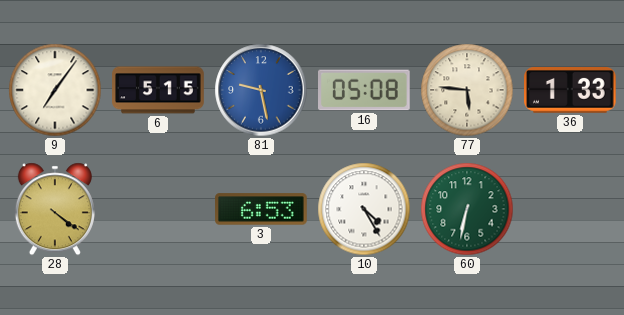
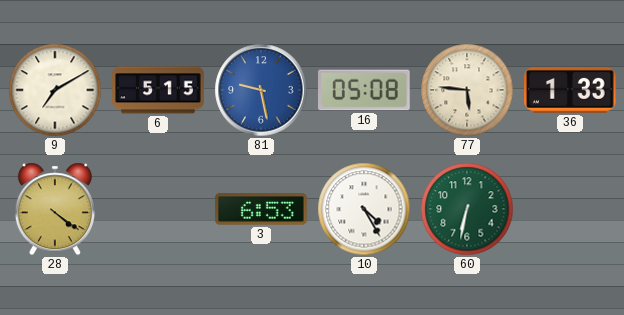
9: 7:06 -> 7:10 (55, 90)
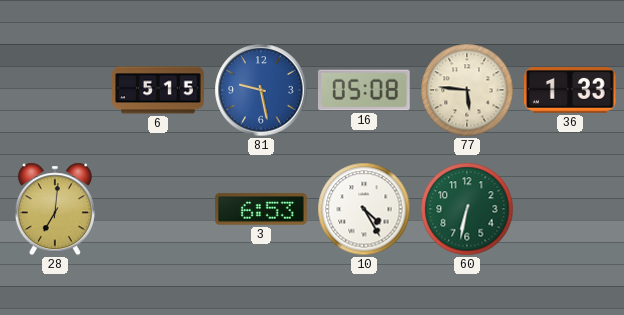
9: 7:10 -> none (55, 90)
28: 4:21 -> 7:01 (55, 209)
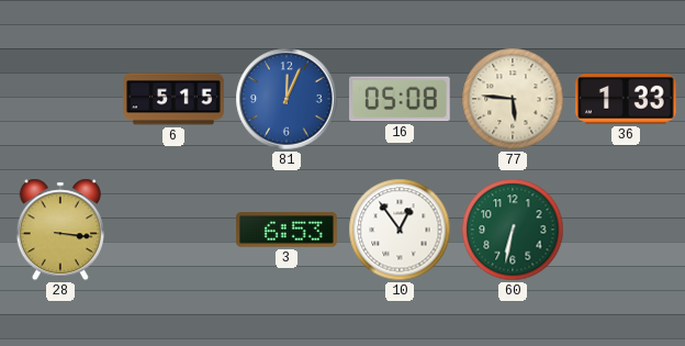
81: 9:28 -> 12:04 (287, 99)
28: 7:01 -> 3:16 (60, 230)
10: 4:25 -> 12:54 (400, 230)
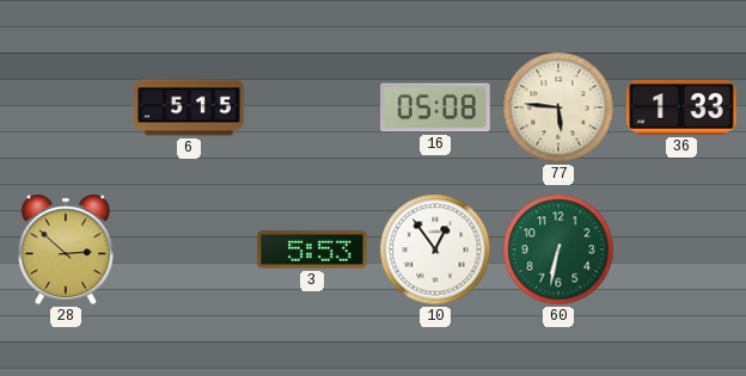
81: 12:04 -> none (287, 99)
28: 3:16 -> 2:52 (66, 249)
3: 6:53 -> 5:53 (312, 249)
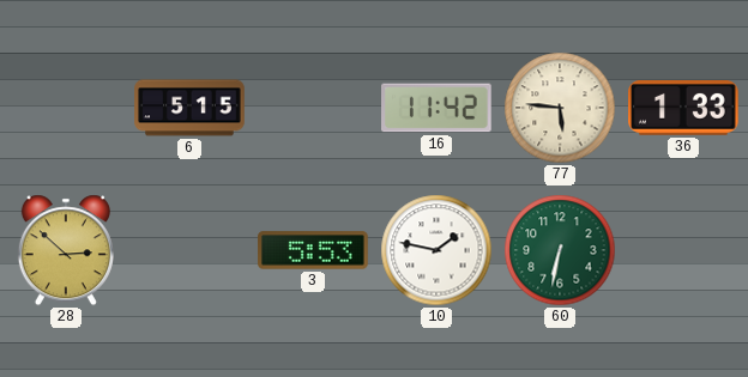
16: 05:08 -> 11:42 (438, 108)
10: 12:54 -> 1:47 (436, 250)
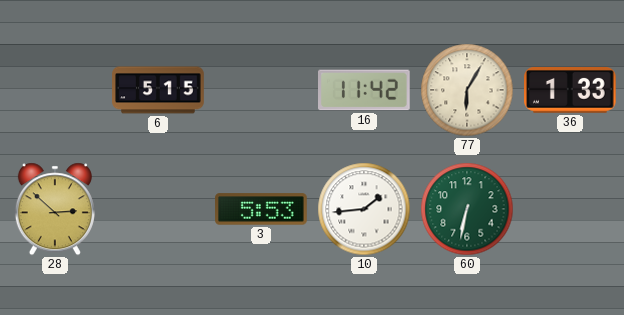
77: 5:46 -> 6:05 (467, 90)
10: 1:47 -> 1:44 (364, 209)
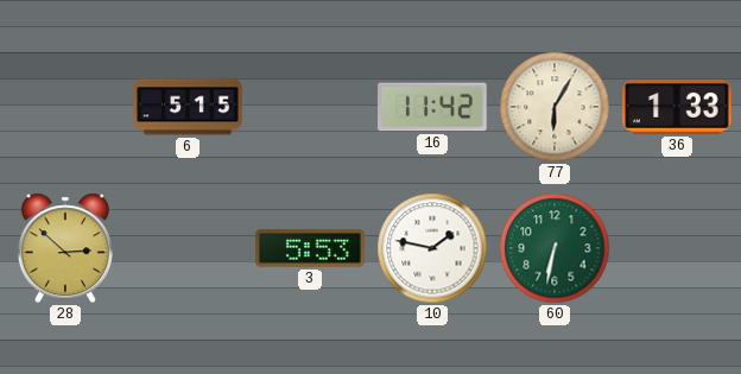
10: 1:44 -> 1:47 (432, 248)
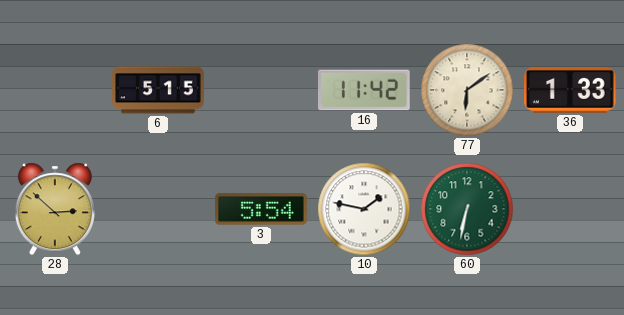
77: 6:05 -> 6:09 (467, 90)
3: 5:53 -> 5:54 (261, 209)
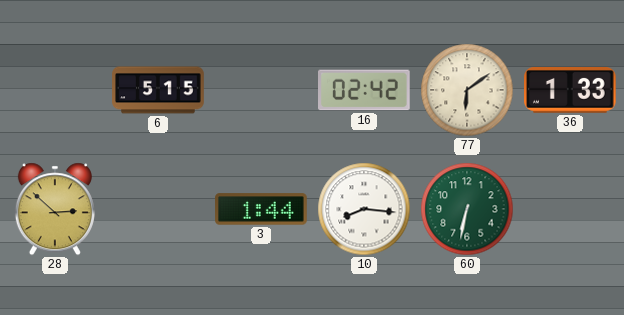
16: 11:42 -> 02:42 (365, 90)
3: 5:54 -> 1:44 (261, 209)
10: 1:47 -> 8:16 (364, 209)
